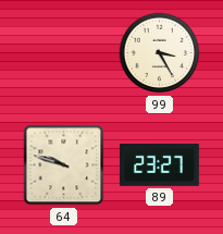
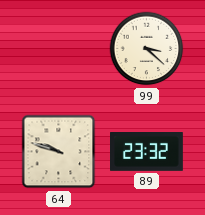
99: 3:25 -> 3:22 (147, 49)
89: 23:27 -> 23:32 (147, 152)
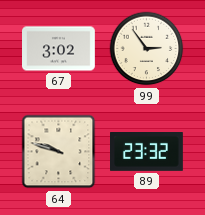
67: none -> 3:02 (59, 49)
99: 3:22 -> 2:54 (147, 49)
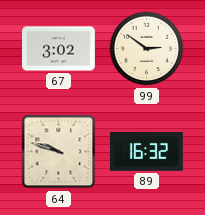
99: 2:54 -> 2:51 (147, 49)
89: 23:32 -> 16:32 (147, 152)
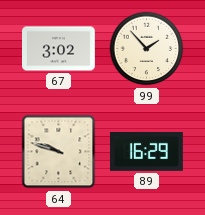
99: 2:51 -> 1:53 (147, 49)
89: 16:32 -> 16:29 (147, 152)
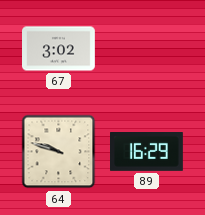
99: 1:53 -> none (147, 49)
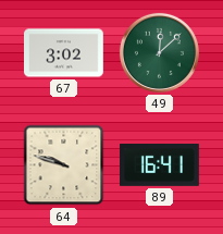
49: none -> 12:08 (159, 52)
89: 16:29 -> 16:41 (160, 165)
